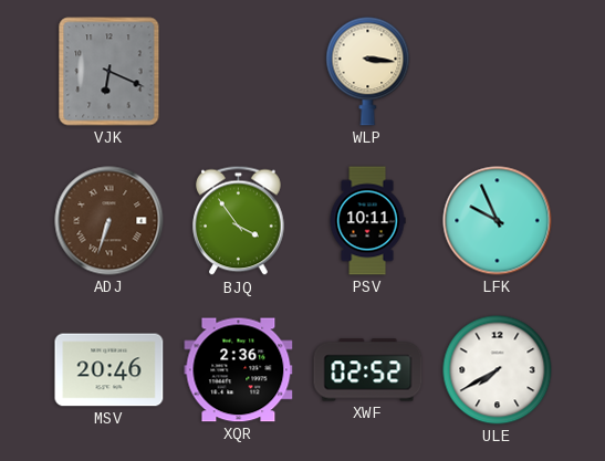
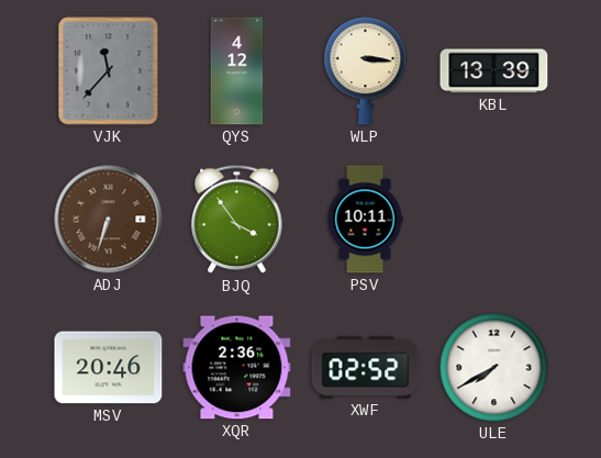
VJK: 6:19 -> 11:37 (109, 71)
QYS: none -> 4:12 (237, 71)
KBL: none -> 13:39 (494, 71)
LFK: 9:56 -> none (498, 221)
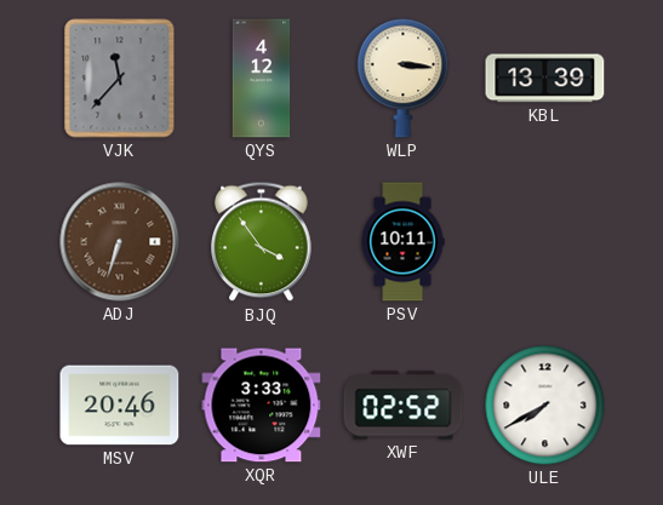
XQR: 2:36 -> 3:33 (262, 406)
